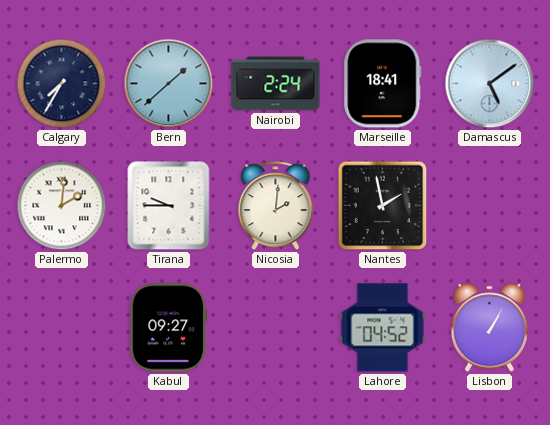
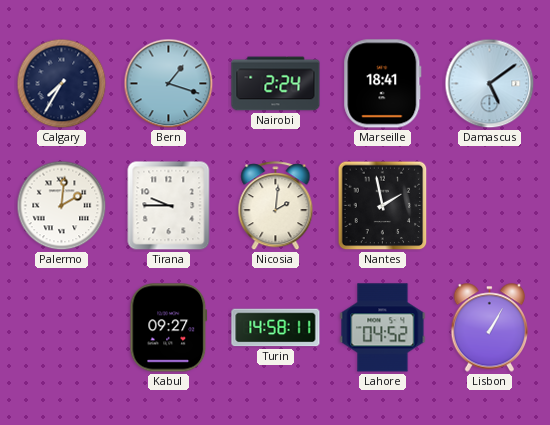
Bern: 1:38 -> 1:18 (169, 84)
Turin: none -> 14:58 (276, 328)
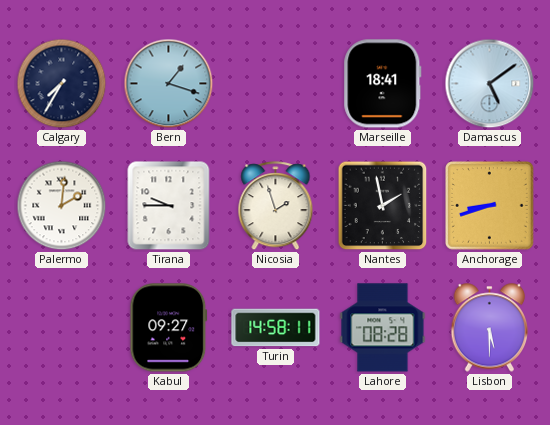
Nairobi: 2:24 -> none (276, 84)
Nicosia: 2:01 -> 1:57 (276, 206)
Anchorage: none -> 8:42 (490, 206)
Lahore: 04:52 -> 08:28 (383, 328)
Lisbon: 1:05 -> 5:30 (490, 328)
